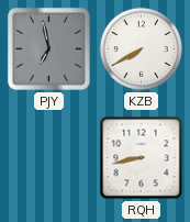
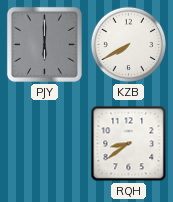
PJY: 6:58 -> 6:00 (44, 44)
RQH: 8:43 -> 8:39 (129, 144)
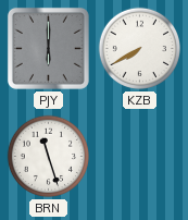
BRN: none -> 11:27 (49, 157)
RQH: 8:39 -> none (129, 144)
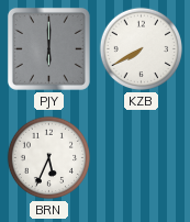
BRN: 11:27 -> 5:34 (49, 158)
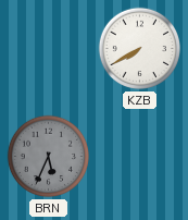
PJY: 6:00 -> none (48, 48)
BRN dial: white -> grey (49, 157)
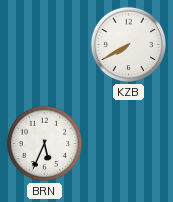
BRN dial: grey -> white (45, 144)
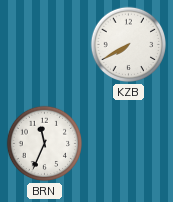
BRN: 5:34 -> 11:34 (45, 144)
